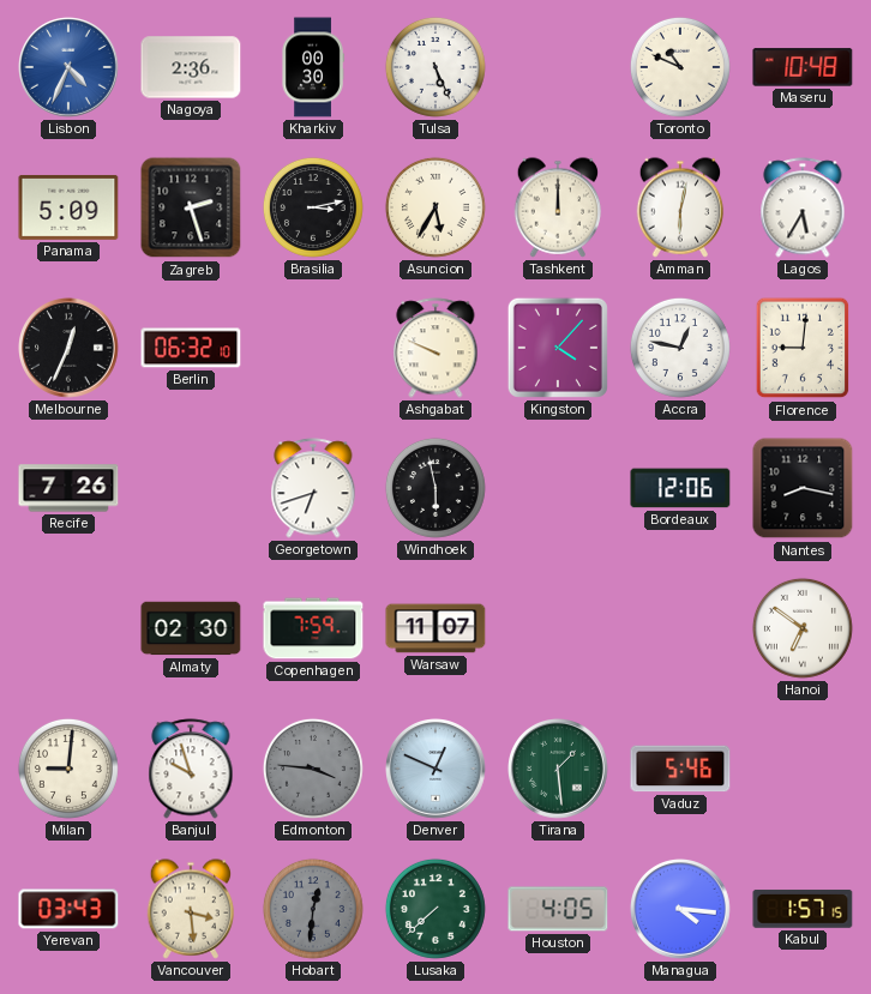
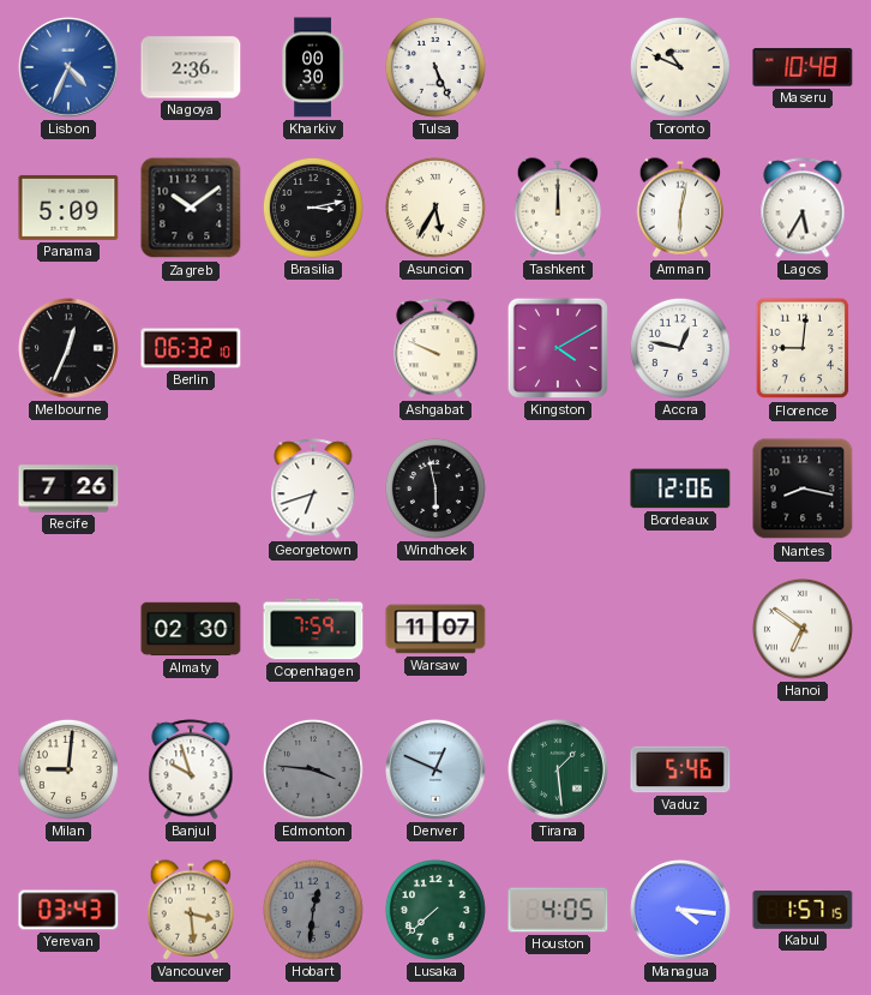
Zagreb: 2:27 -> 10:09 (191, 208)
Kingston: 4:07 -> 4:10 (558, 348)
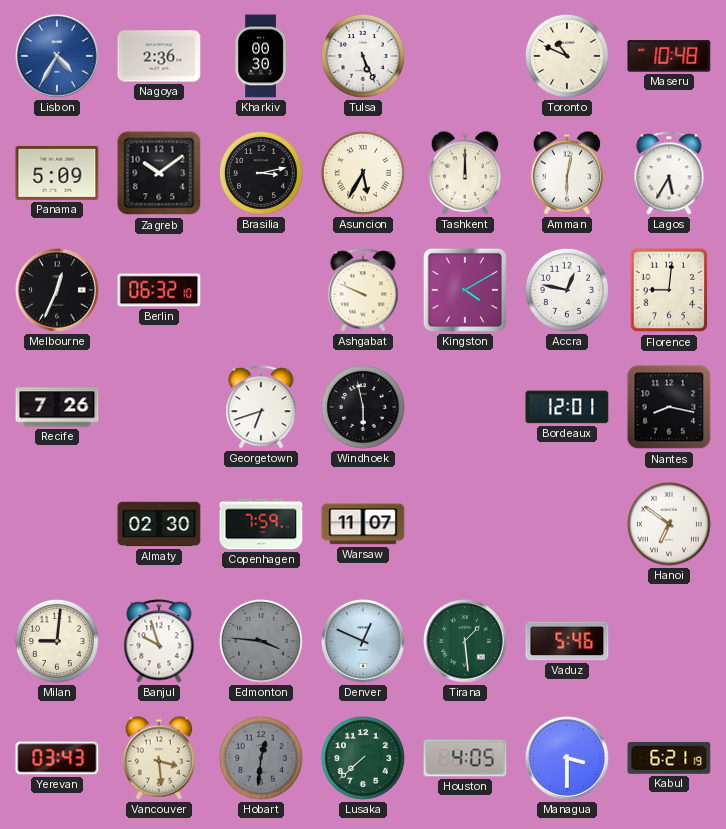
Lisbon: 4:34 -> 4:35 (58, 57)
Bordeaux: 12:06 -> 12:01 (567, 407)
Managua: 4:16 -> 3:30 (568, 759)
Kabul: 1:57 -> 6:21 (669, 758)
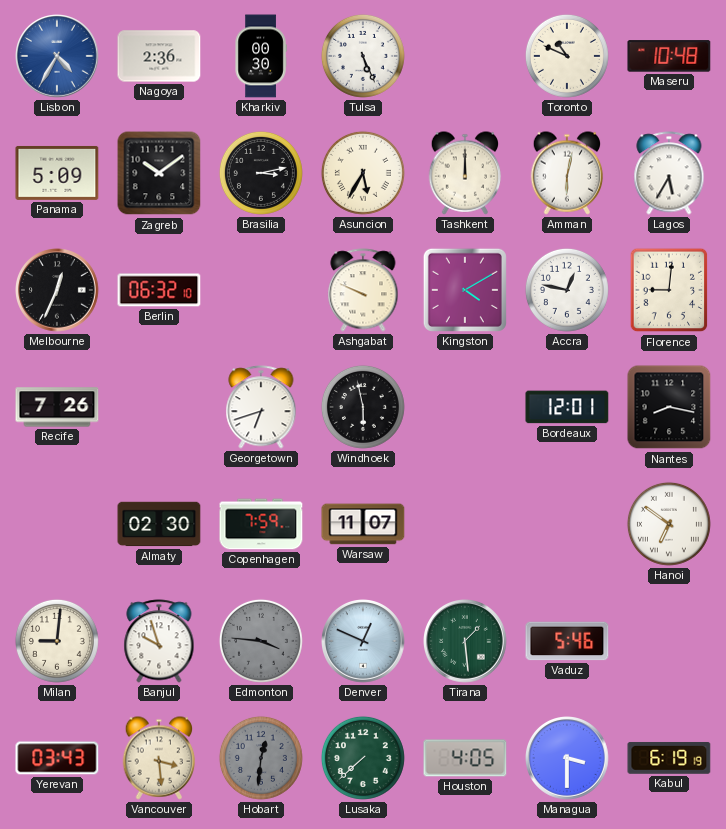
Kabul: 6:21 -> 6:19 (669, 758)
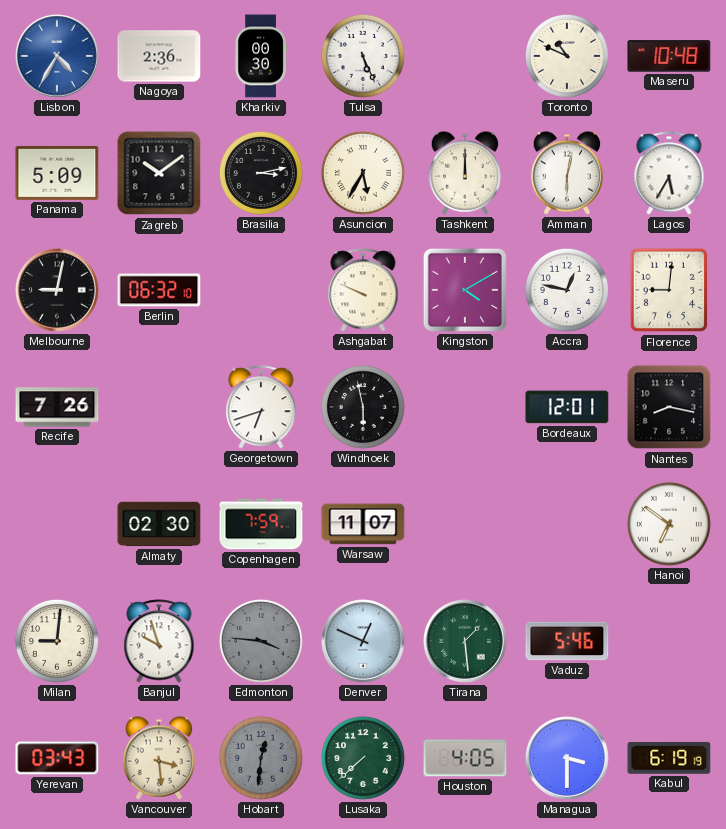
Melbourne: 12:34 -> 9:02 (58, 291)
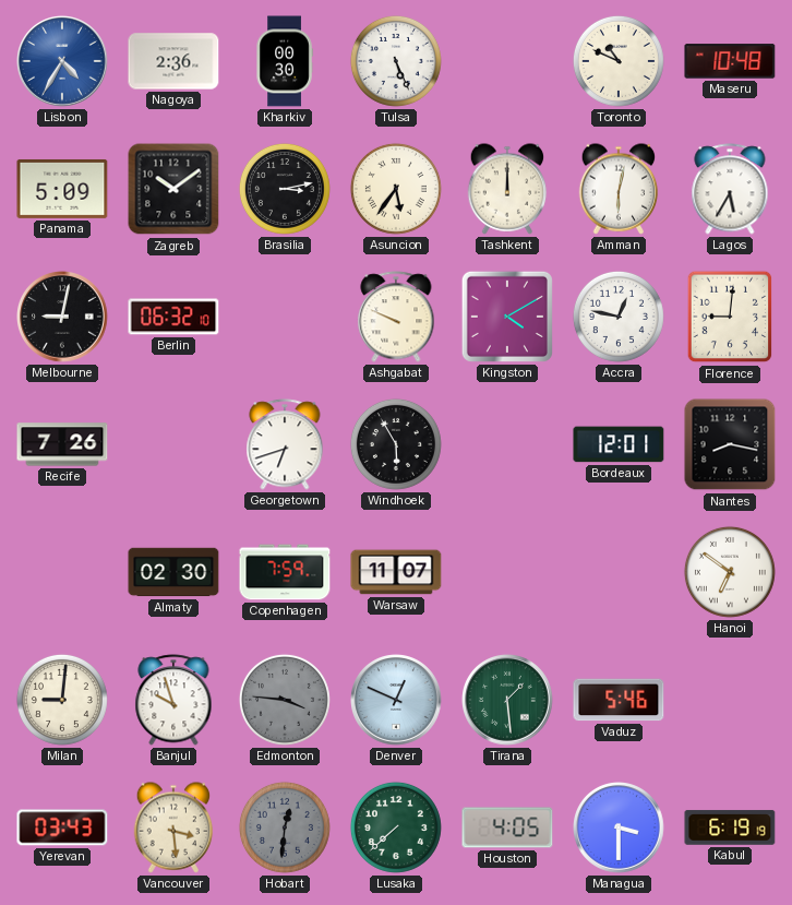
Asuncion: 5:35 -> 5:36 (396, 189)
Windhoek: 5:58 -> 5:55 (396, 444)
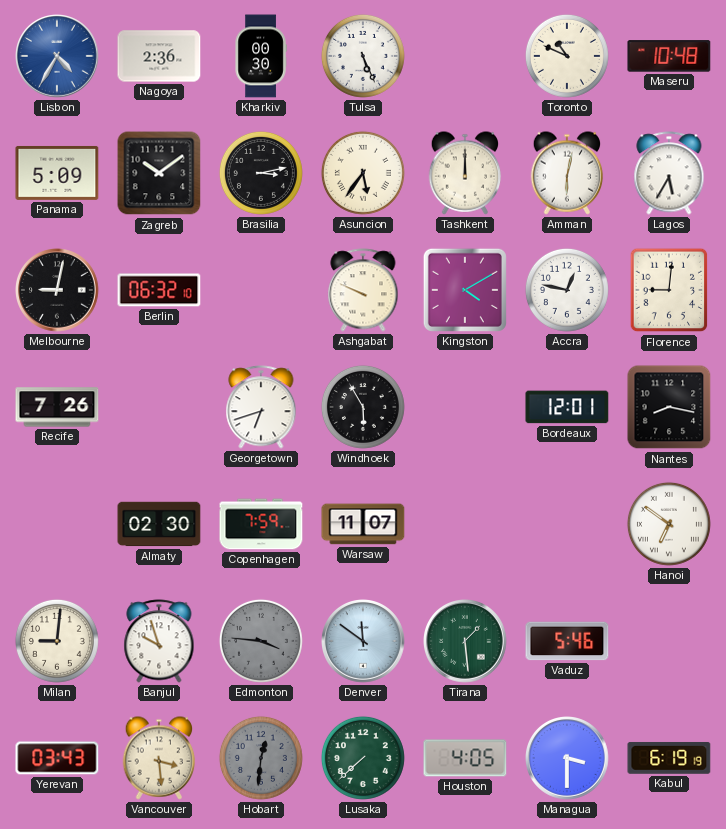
Denver: 12:49 -> 11:51 (364, 642)
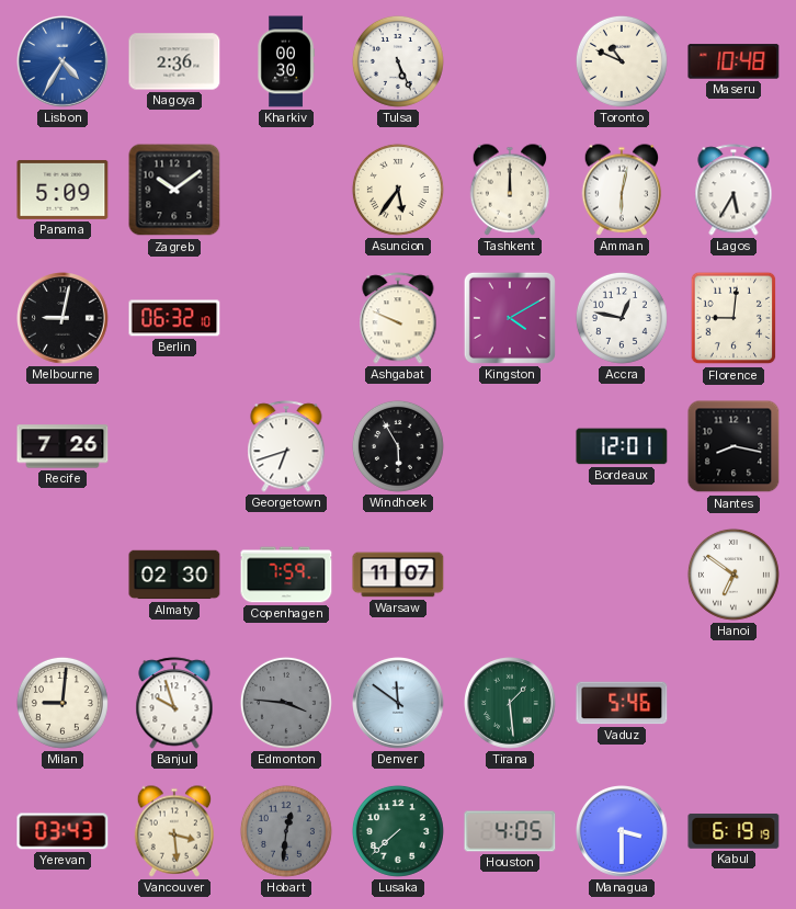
Brasilia: 3:13 -> none (261, 173)
